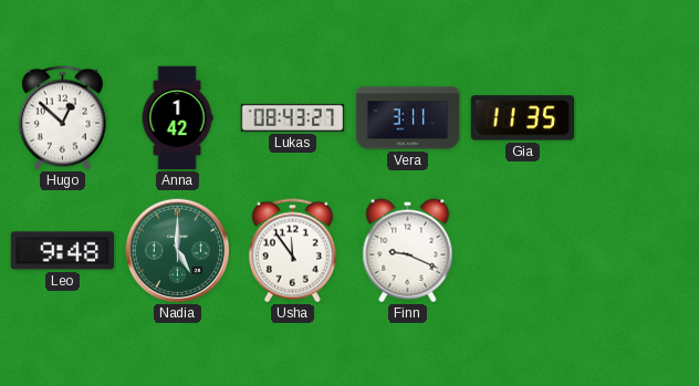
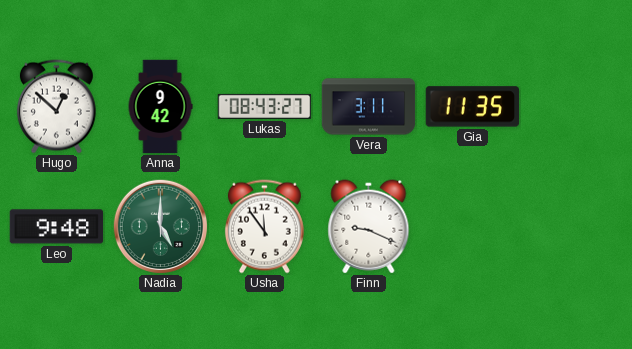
Anna: 1:42 -> 9:42 (160, 107)
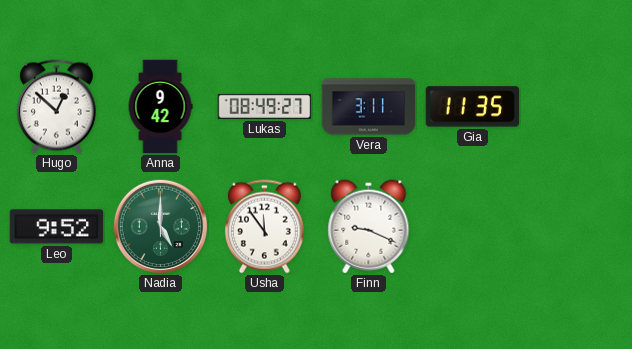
Lukas: 08:43 -> 08:49 (265, 106)
Leo: 9:48 -> 9:52 (57, 227)
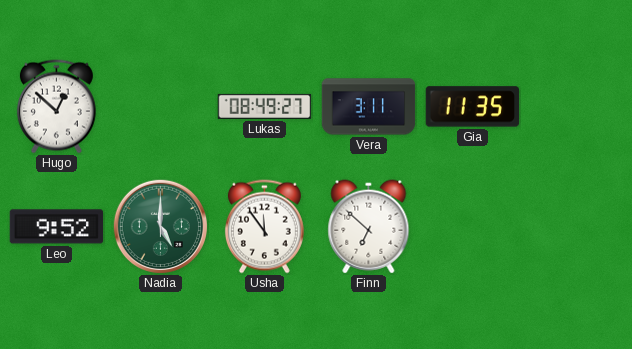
Anna: 9:42 -> none (160, 107)
Finn: 9:19 -> 6:52 (369, 227)
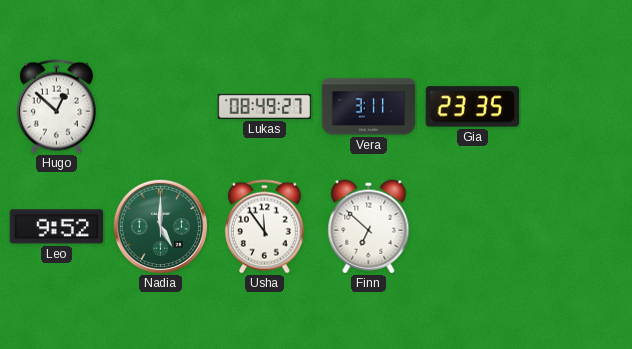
Gia: 11:35 -> 23:35 (473, 107)
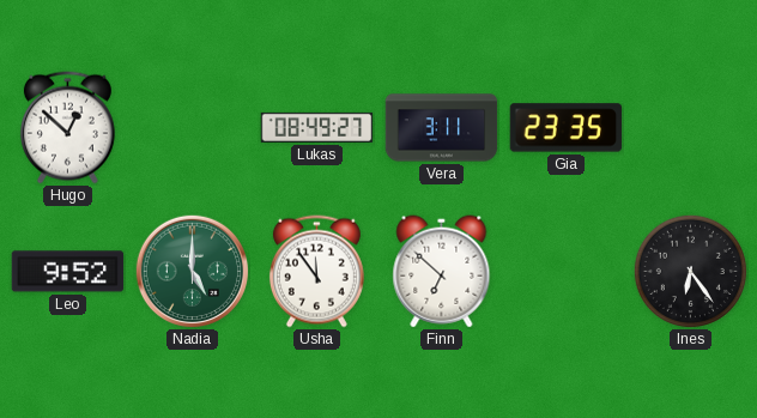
Ines: none -> 6:24 (690, 271)
